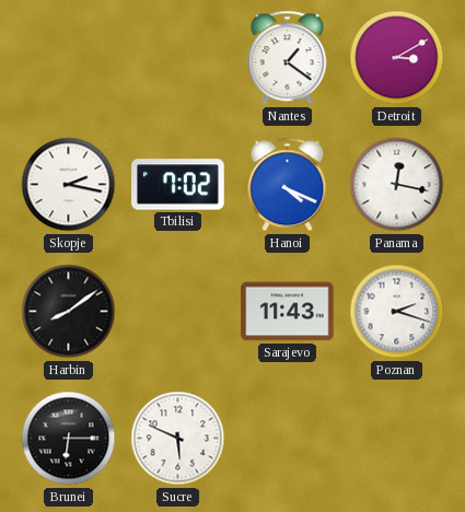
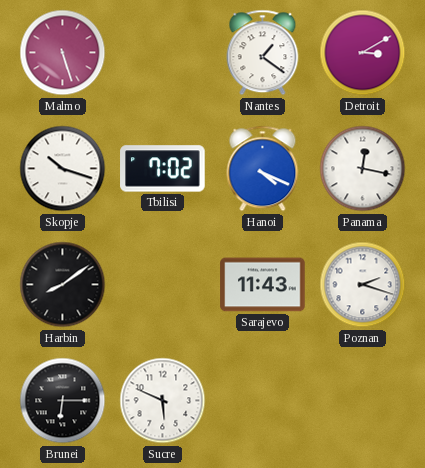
Malmo: none -> 5:27 (63, 53)
Skopje: 2:17 -> 10:18 (63, 169)
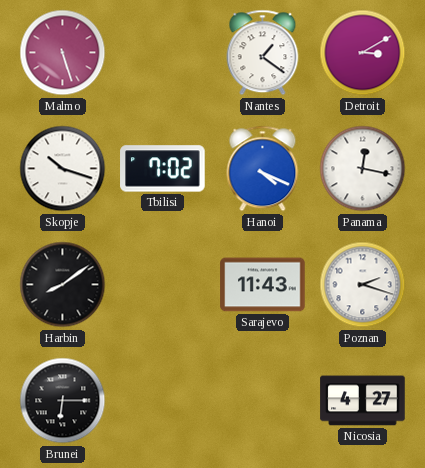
Sucre: 5:49 -> none (163, 401)
Nicosia: none -> 4:27 (363, 401)
